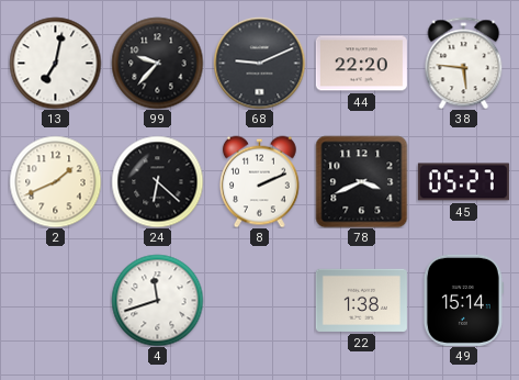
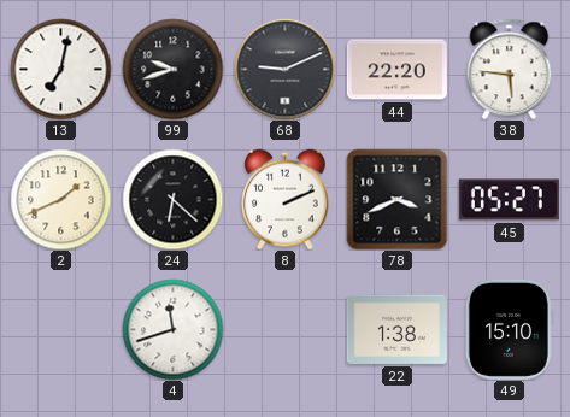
99: 9:37 -> 9:42 (172, 69)
49: 15:14 -> 15:10 (509, 329)
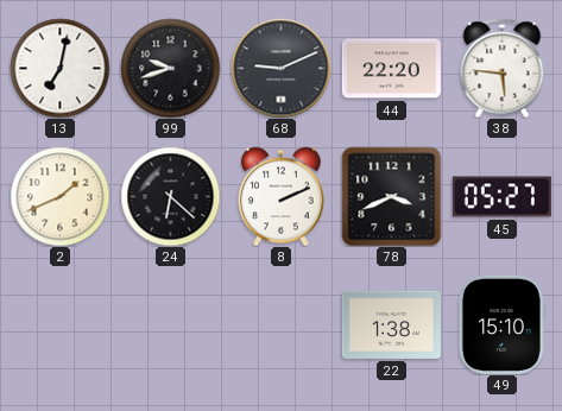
4: 11:42 -> none (172, 329)
